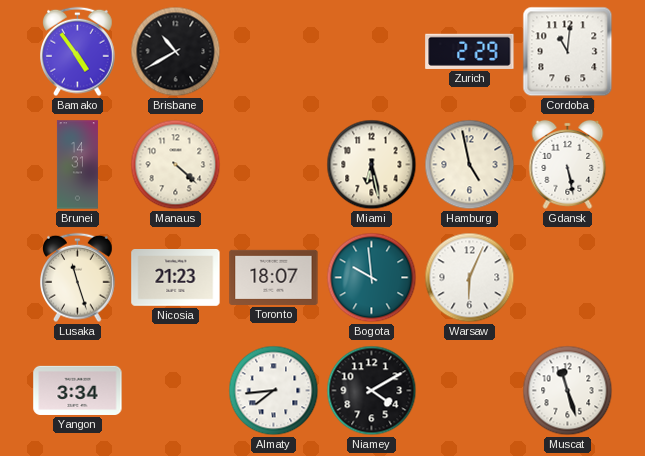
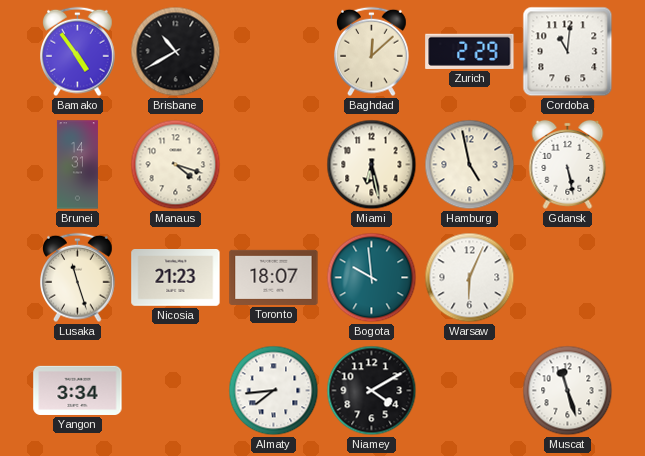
Baghdad: none -> 12:08 (372, 52)
Manaus: 4:22 -> 4:18 (176, 165)
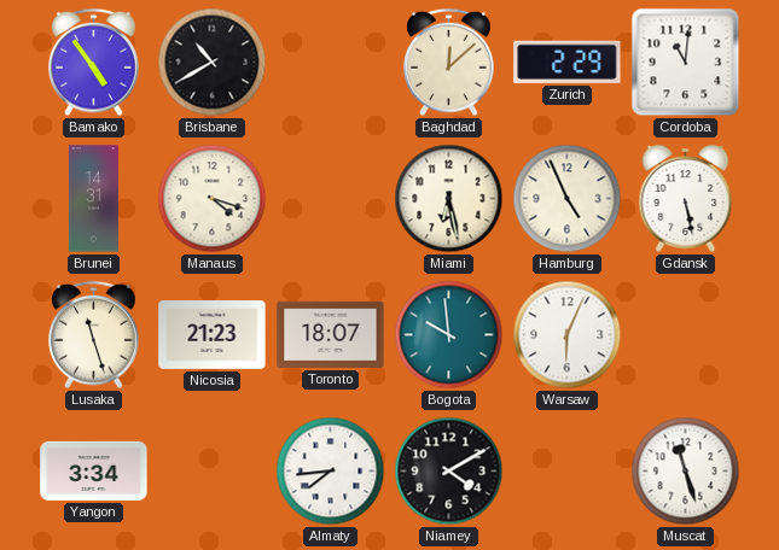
Hamburg: 4:58 -> 4:56 (568, 199)
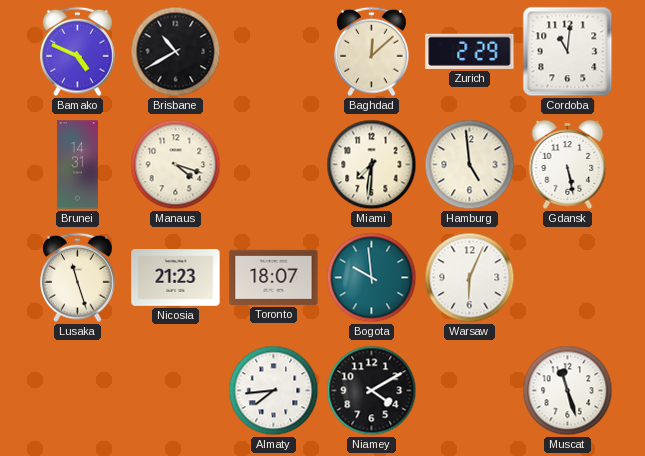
Bamako: 4:54 -> 4:49 (78, 52)
Miami: 6:28 -> 7:31 (372, 165)
Hamburg: 4:56 -> 4:59 (470, 165)
Yangon: 3:34 -> none (94, 470)
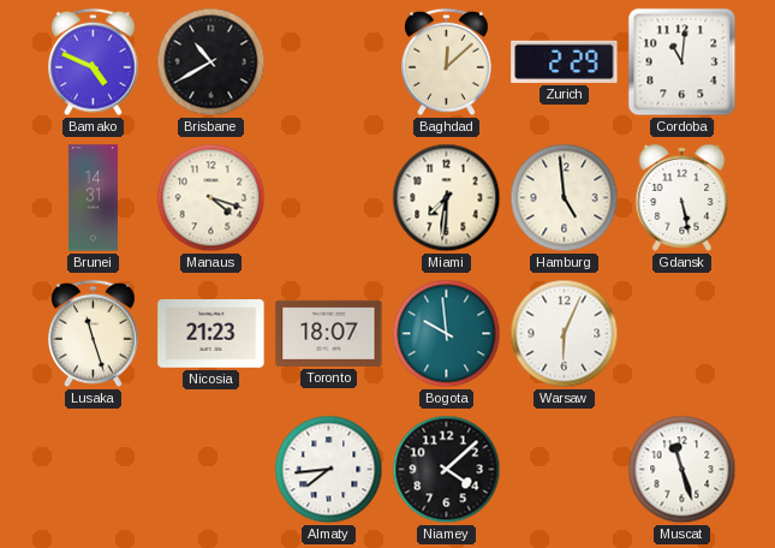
Niamey: 4:10 -> 4:08 (447, 470)
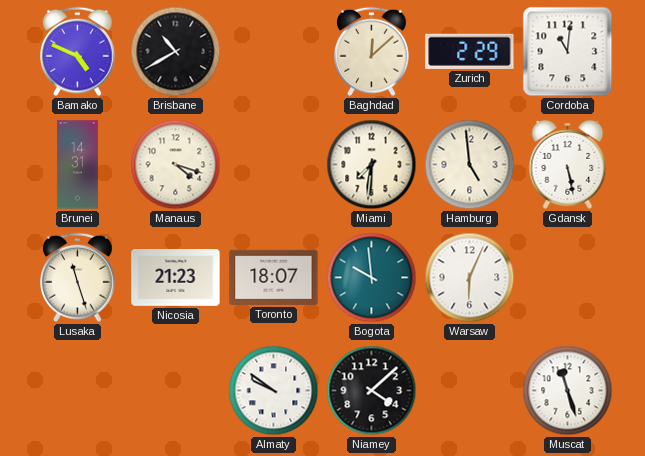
Almaty: 7:44 -> 9:51 (274, 391)
